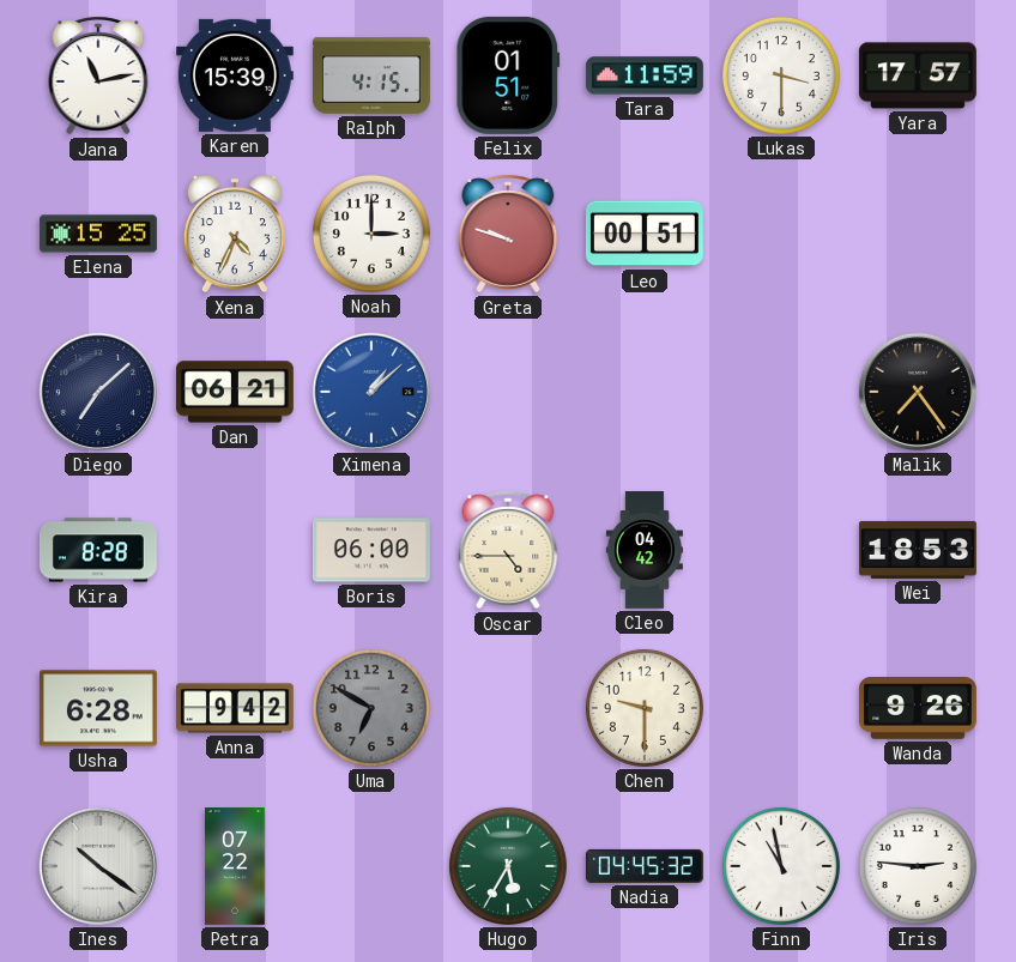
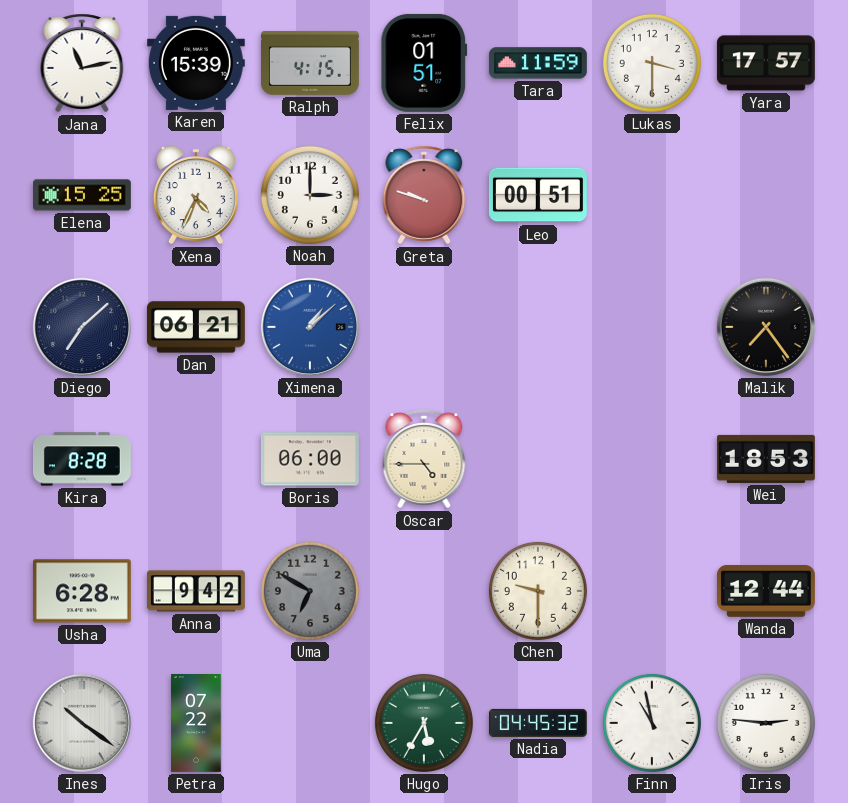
Cleo: 04:42 -> none (643, 551)
Wanda: 9:26 -> 12:44 (766, 591)
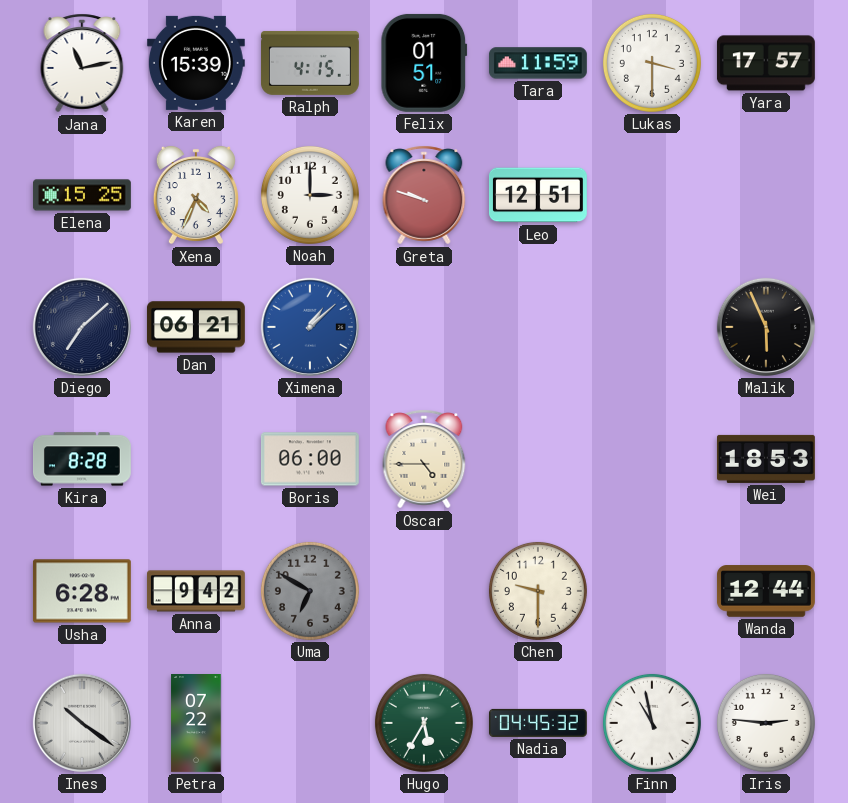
Leo: 00:51 -> 12:51 (538, 195)
Malik: 7:24 -> 5:56 (766, 327)
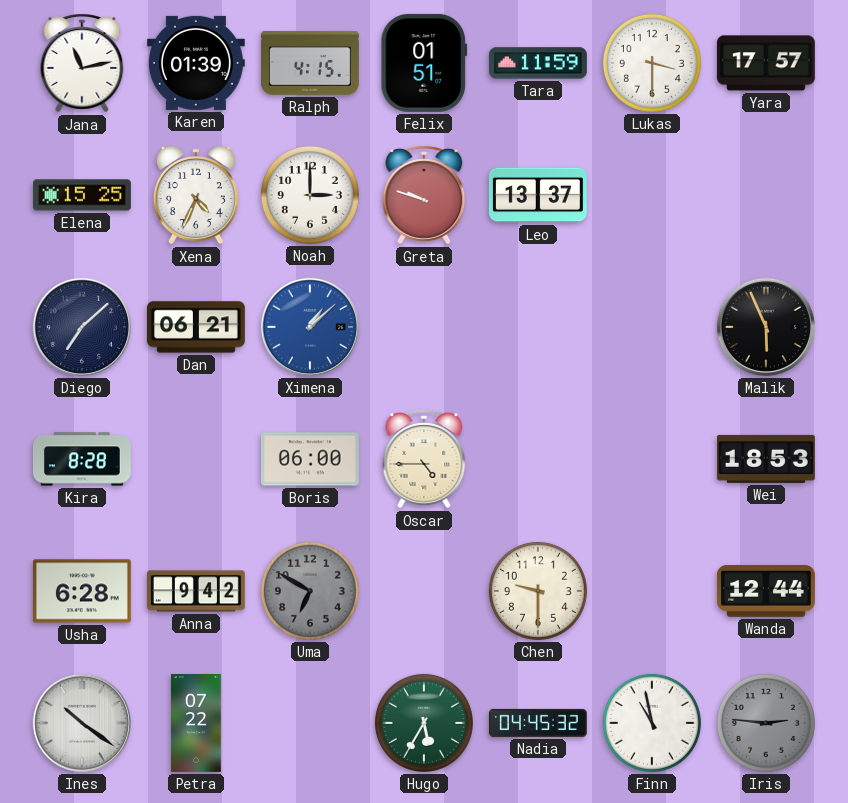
Karen: 15:39 -> 01:39 (196, 63)
Leo: 12:51 -> 13:37 (538, 195)
Iris dial: white -> grey (766, 723)
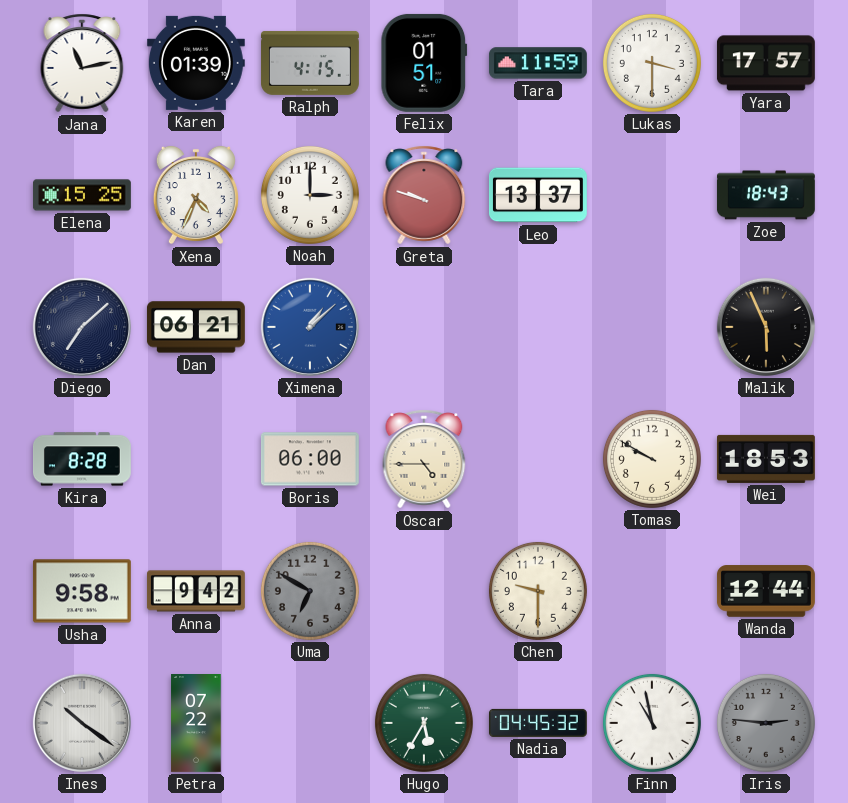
Zoe: none -> 18:43 (766, 195)
Tomas: none -> 9:50 (652, 459)
Usha: 6:28 -> 9:58 (82, 591)
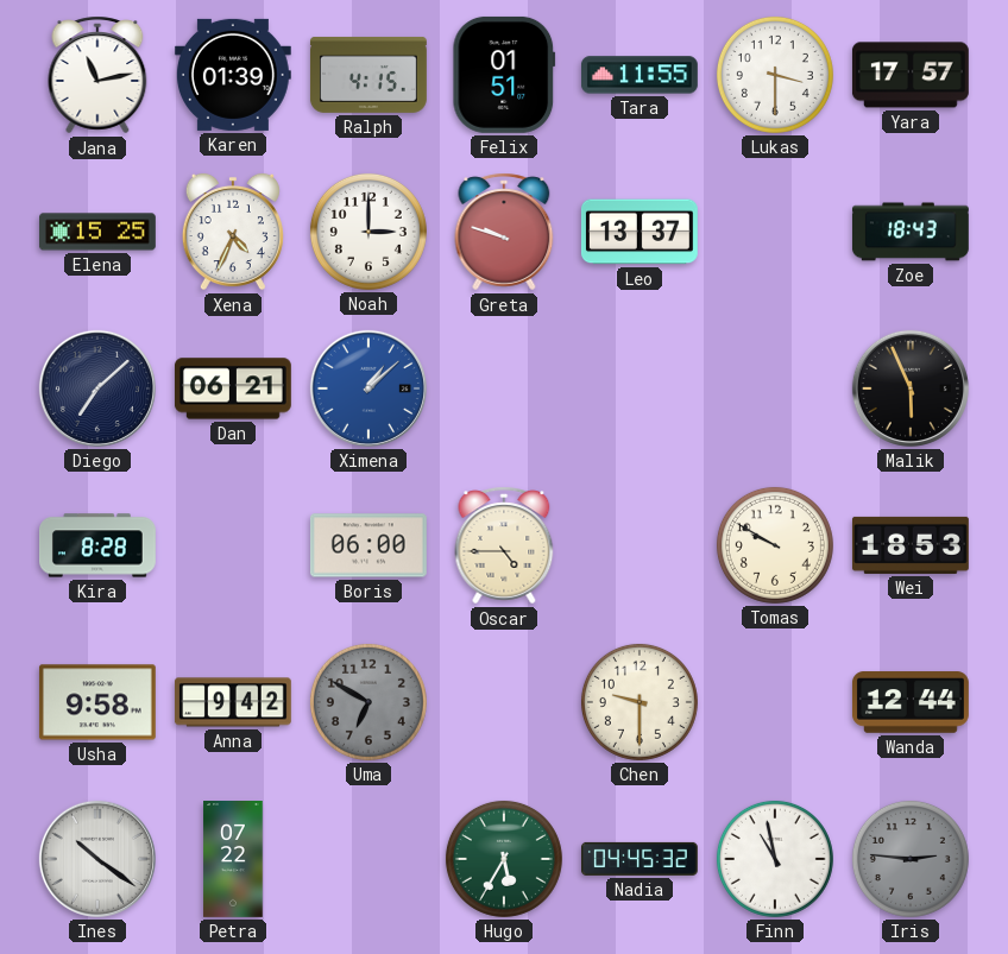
Tara: 11:59 -> 11:55 (640, 75)
